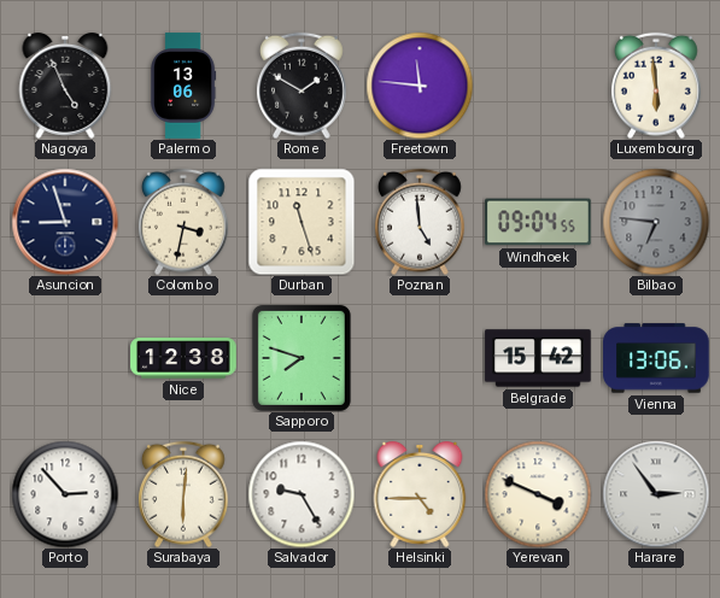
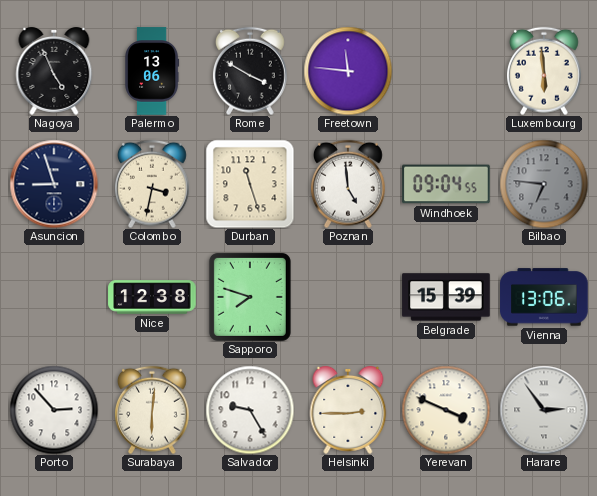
Rome: 1:50 -> 3:50 (250, 71)
Belgrade: 15:42 -> 15:39 (446, 297)
Helsinki: 4:45 -> 2:45 (348, 410)
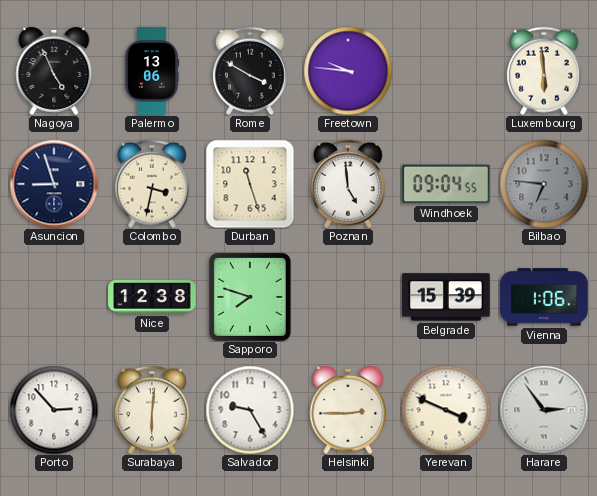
Freetown: 11:46 -> 9:46 (348, 71)
Vienna: 13:06 -> 1:06 (544, 297)
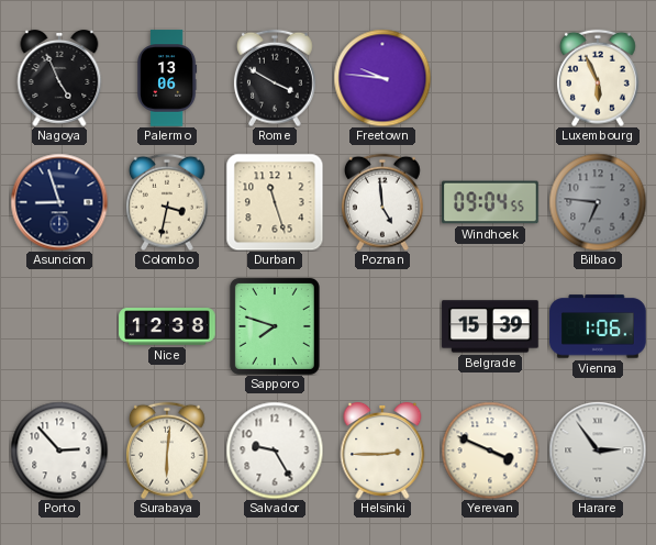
Luxembourg: 5:59 -> 5:56 (598, 78)
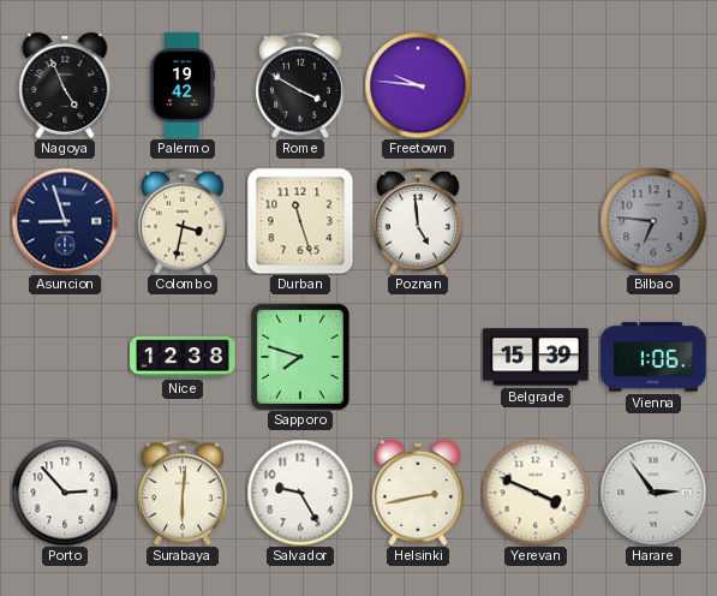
Palermo: 13:06 -> 19:42 (184, 85)
Luxembourg: 5:56 -> none (598, 78)
Windhoek: 09:04 -> none (490, 202)
Helsinki: 2:45 -> 2:43 (418, 493)
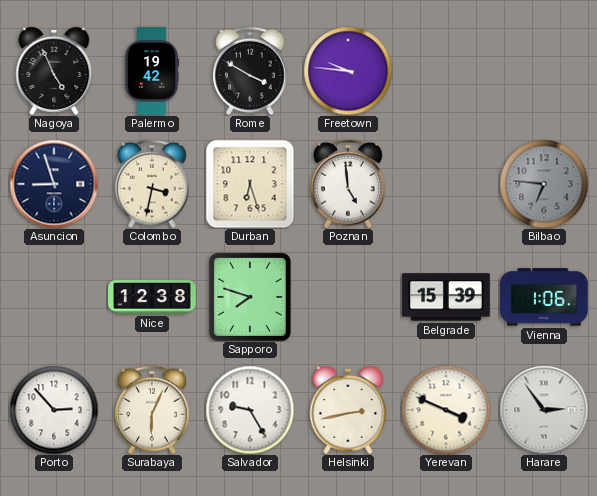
Durban: 11:27 -> 6:27 (250, 184)
Surabaya: 6:01 -> 6:04 (152, 410)
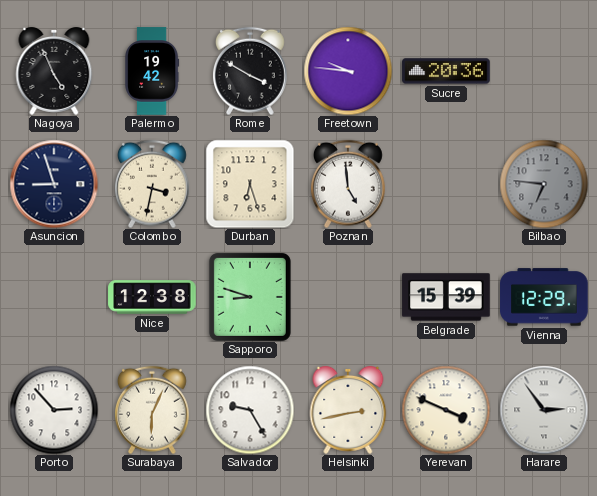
Sucre: none -> 20:36 (446, 71)
Sapporo: 7:48 -> 8:48 (250, 297)
Vienna: 1:06 -> 12:29 (544, 297)
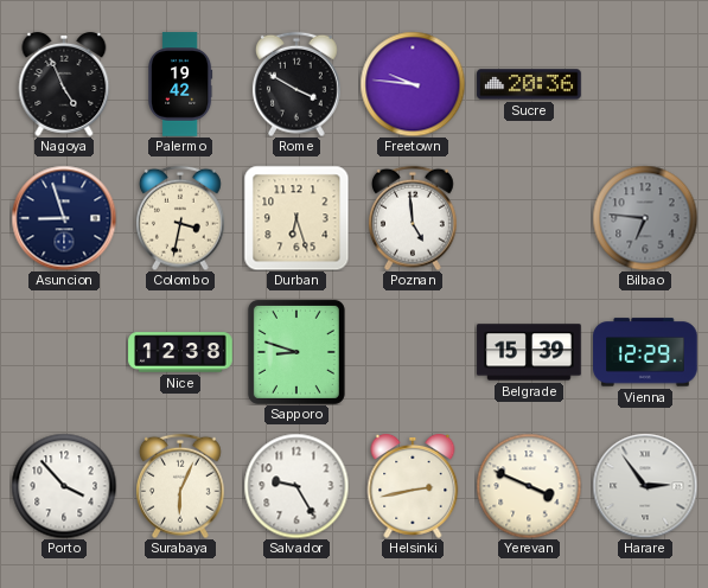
Porto: 2:53 -> 3:53 (64, 486)
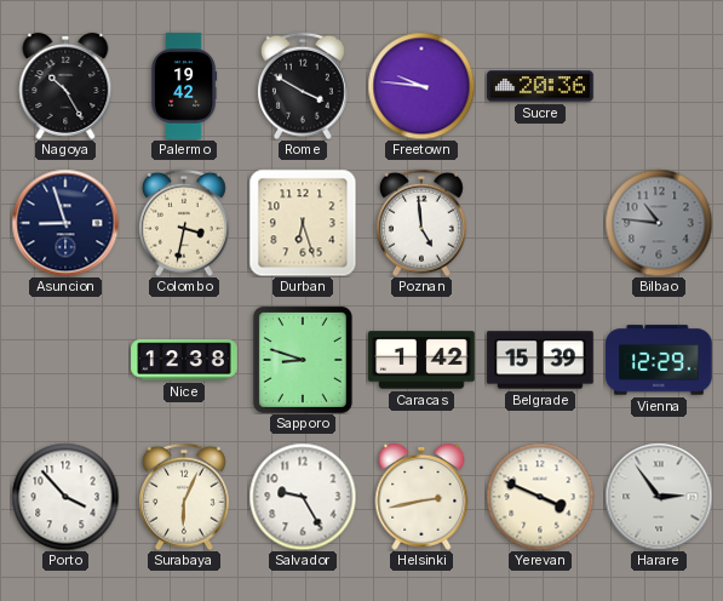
Nagoya: 4:56 -> 10:25 (65, 86)
Bilbao: 6:46 -> 10:46 (659, 223)
Caracas: none -> 1:42 (421, 360)
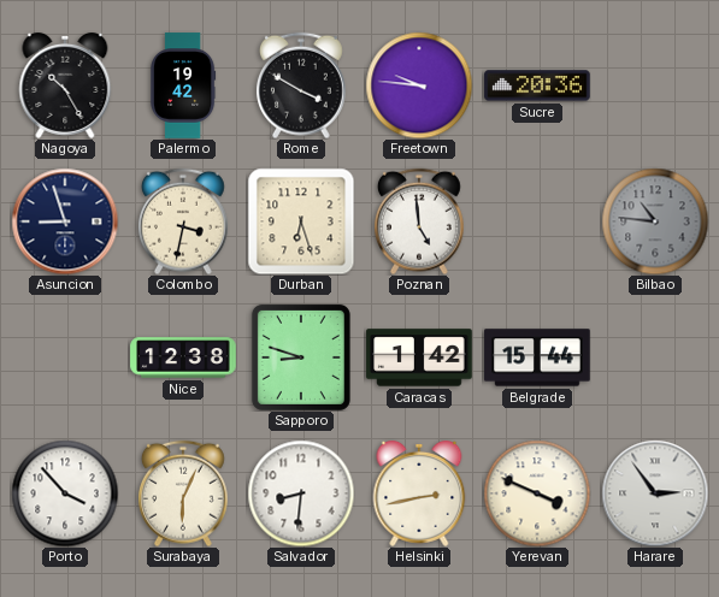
Belgrade: 15:39 -> 15:44 (537, 357)
Vienna: 12:29 -> none (659, 360)
Salvador: 9:25 -> 8:31 (301, 493)
